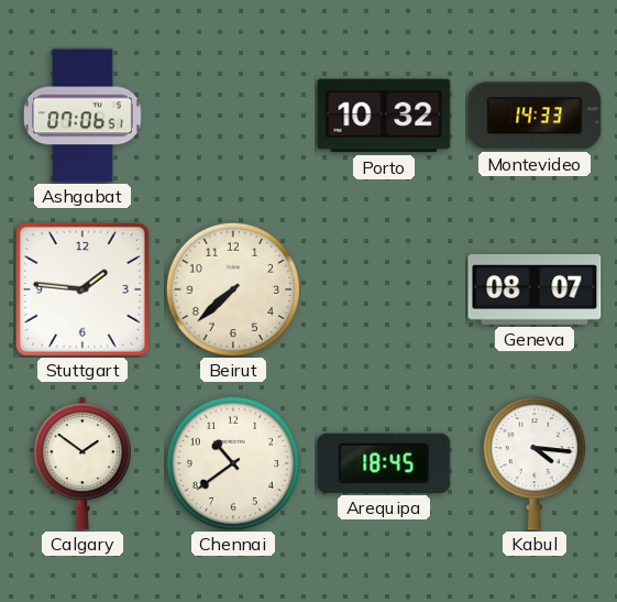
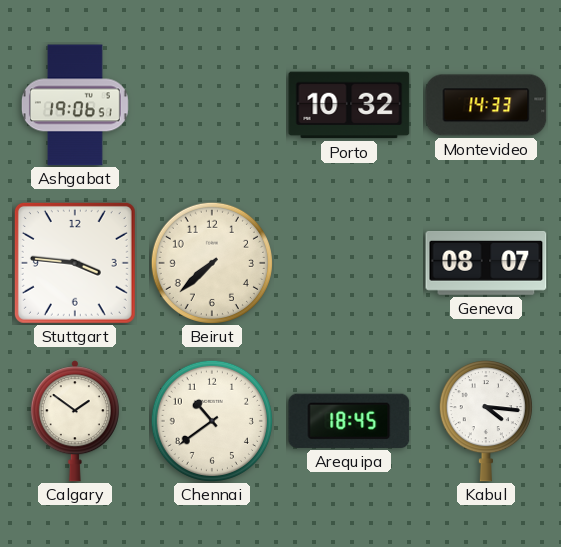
Ashgabat: 07:06 -> 19:06 (75, 105)
Stuttgart: 1:46 -> 3:46 (75, 263)
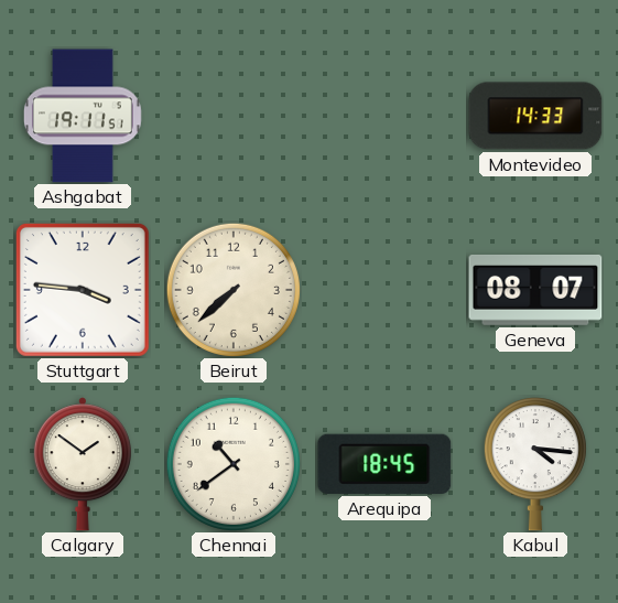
Ashgabat: 19:06 -> 19:11 (83, 116)
Porto: 10:32 -> none (349, 105)
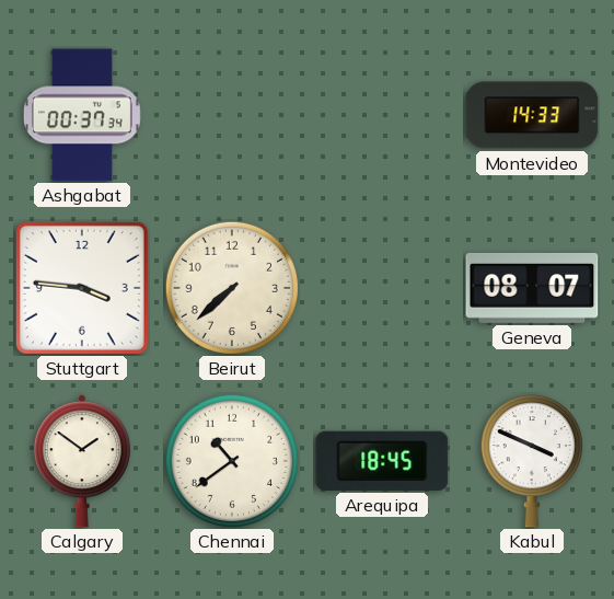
Ashgabat: 19:11 -> 00:37 (82, 115)
Kabul: 4:16 -> 3:49 (532, 461)
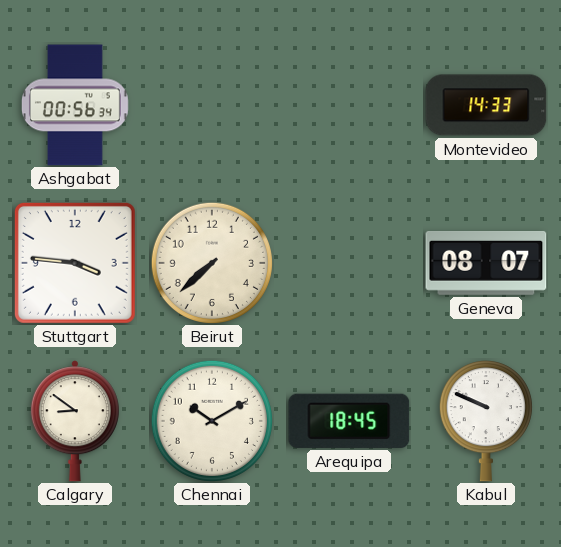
Ashgabat: 00:37 -> 00:56 (75, 105)
Calgary: 1:51 -> 8:51 (75, 421)
Chennai: 10:39 -> 10:10 (212, 421)
Kabul: 3:49 -> 9:49 (486, 421)
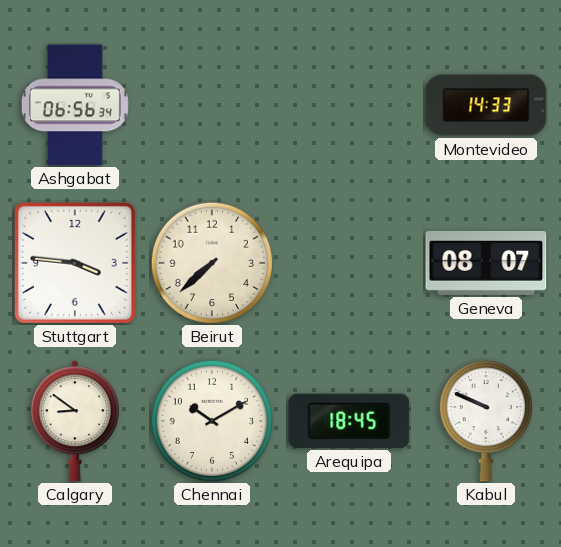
Ashgabat: 00:56 -> 06:56 (75, 105)
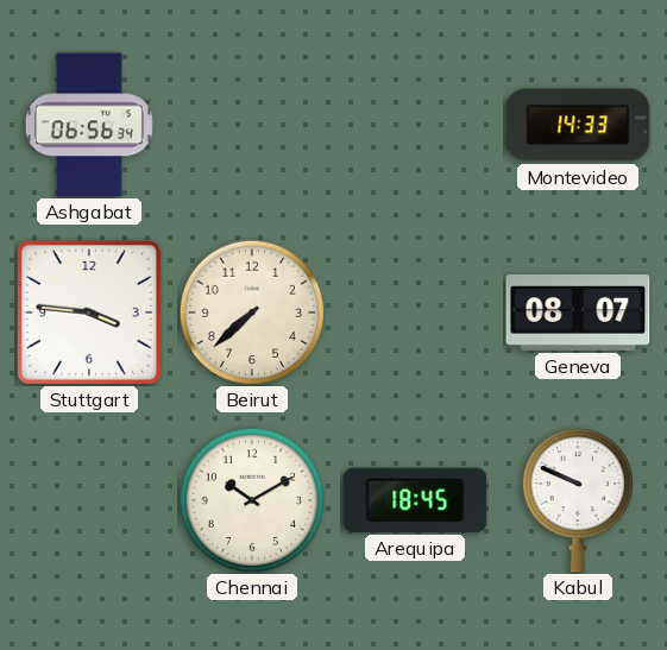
Calgary: 8:51 -> none (75, 421)
